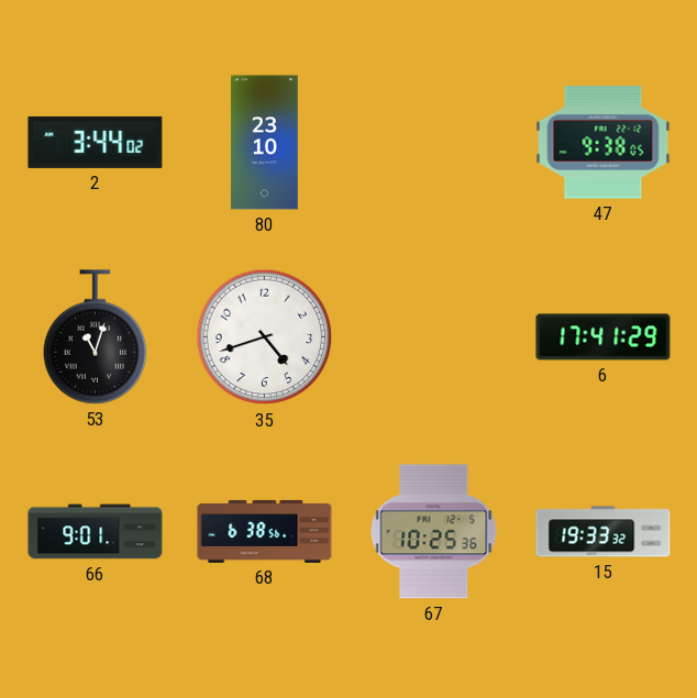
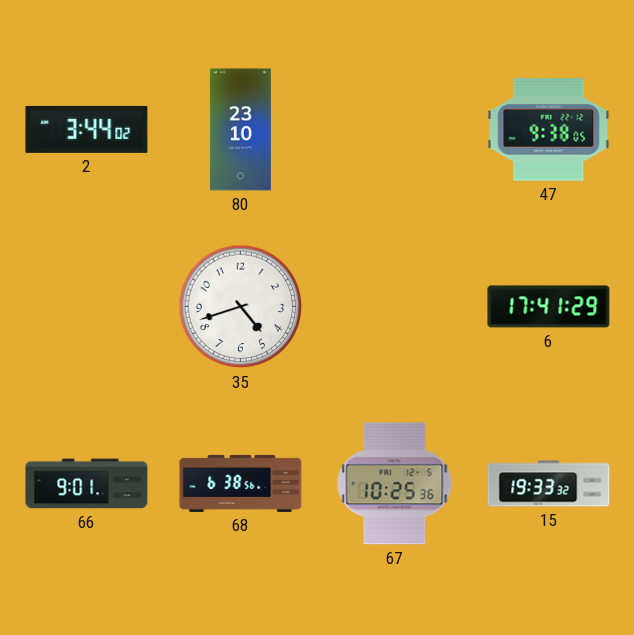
53: 11:03 -> none (96, 337)
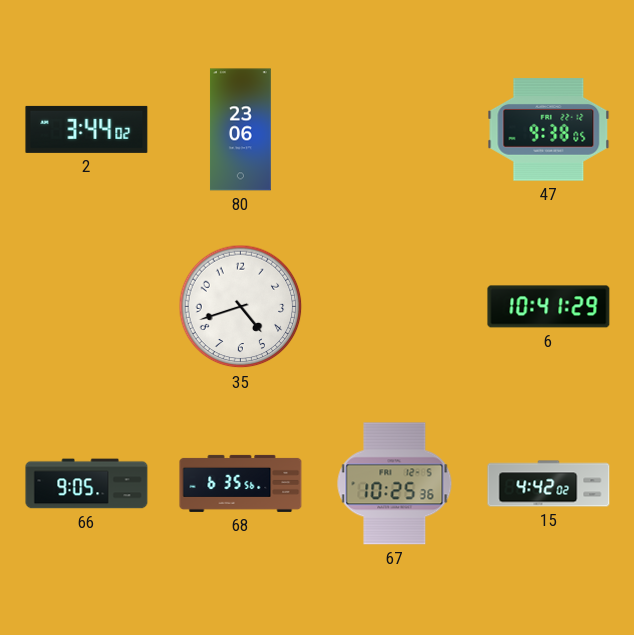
80: 23:10 -> 23:06 (240, 130)
6: 17:41 -> 10:41 (549, 307)
66: 9:01 -> 9:05 (87, 484)
68: 6:38 -> 6:35 (241, 483)
15: 19:33 -> 4:42 (549, 484)
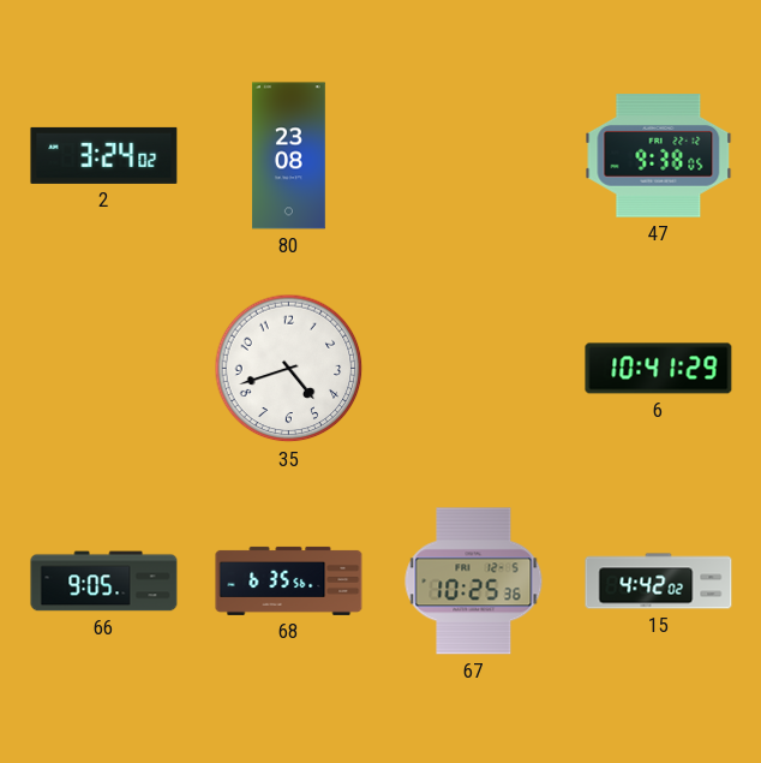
2: 3:44 -> 3:24 (104, 155)
80: 23:06 -> 23:08 (288, 156)
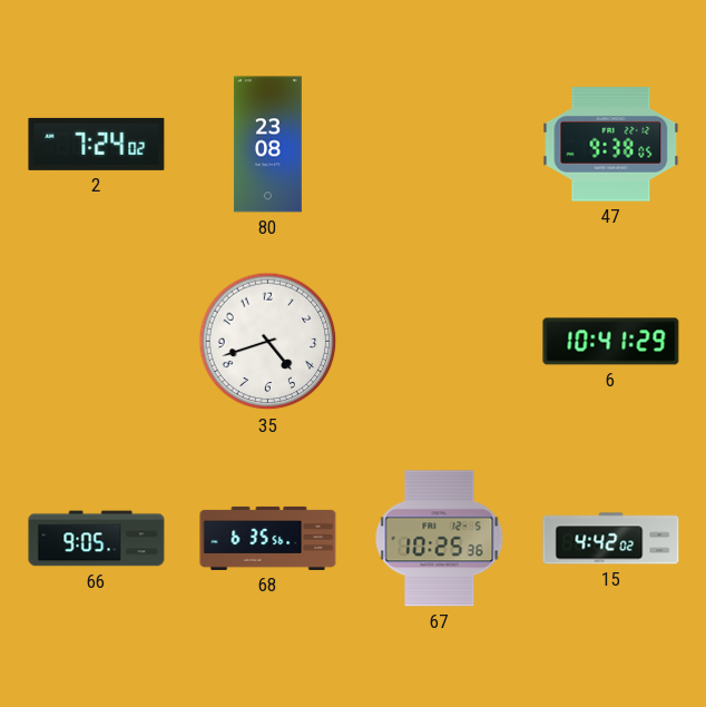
2: 3:24 -> 7:24 (97, 144)
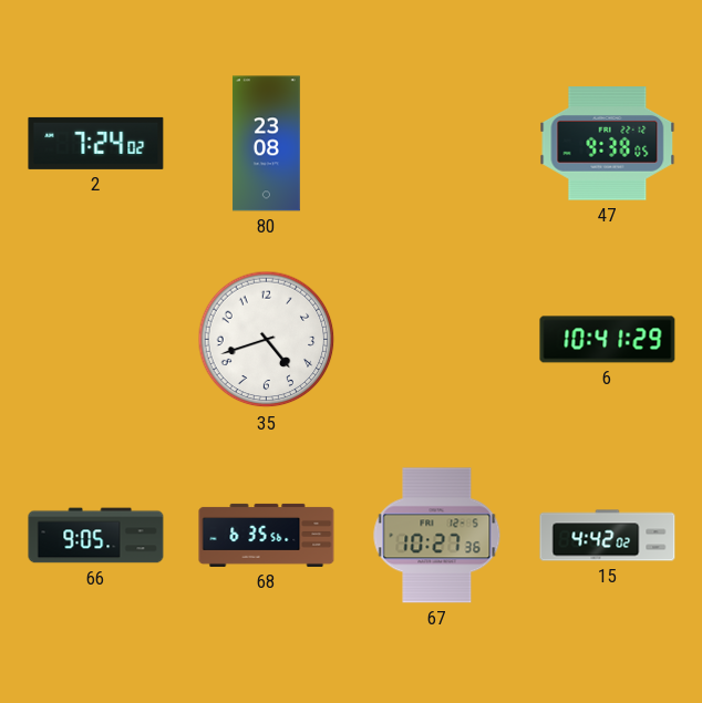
67: 10:25 -> 10:27 (437, 536)
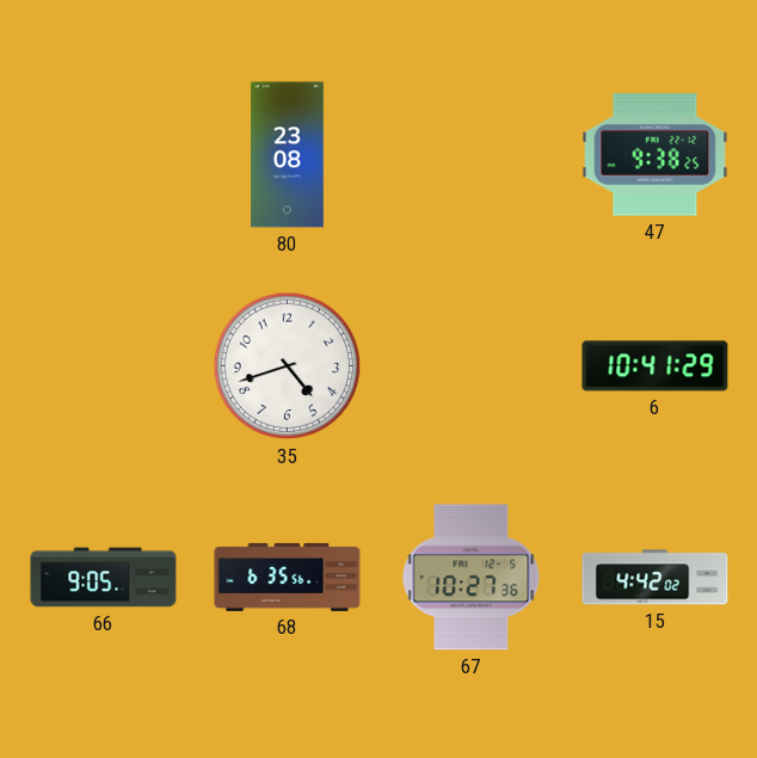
2: 7:24 -> none (96, 143)
47: 9:38:05 -> 9:38:25 (656, 155)
